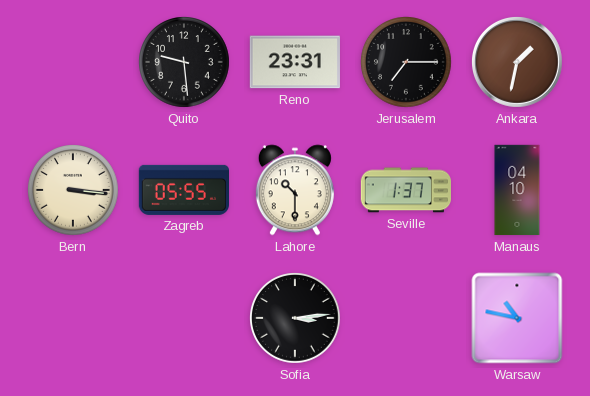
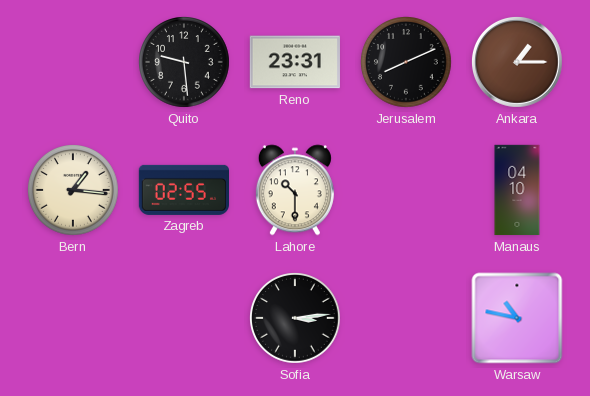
Jerusalem: 7:15 -> 8:11 (407, 63)
Ankara: 1:32 -> 1:15 (517, 62)
Bern: 3:16 -> 1:16 (74, 191)
Zagreb: 05:55 -> 02:55 (183, 190)
Seville: 1:37 -> none (405, 190)
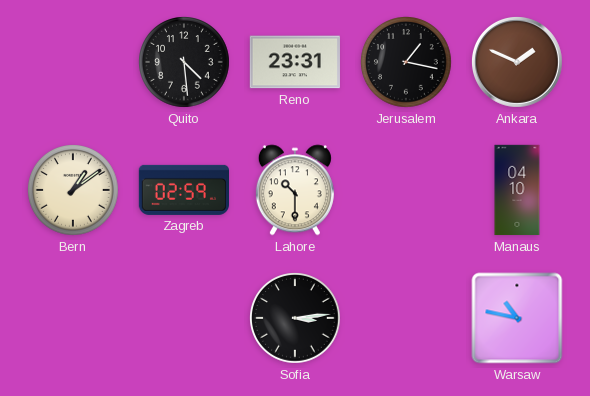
Quito: 9:29 -> 4:29 (185, 63)
Jerusalem: 8:11 -> 1:17 (407, 63)
Ankara: 1:15 -> 1:49 (517, 62)
Bern: 1:16 -> 1:09 (74, 191)
Zagreb: 02:55 -> 02:59 (183, 190)
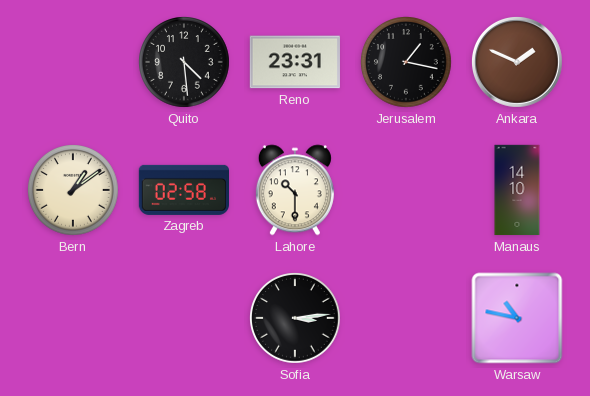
Zagreb: 02:59 -> 02:58 (183, 190)
Manaus: 04:10 -> 14:10 (517, 190)
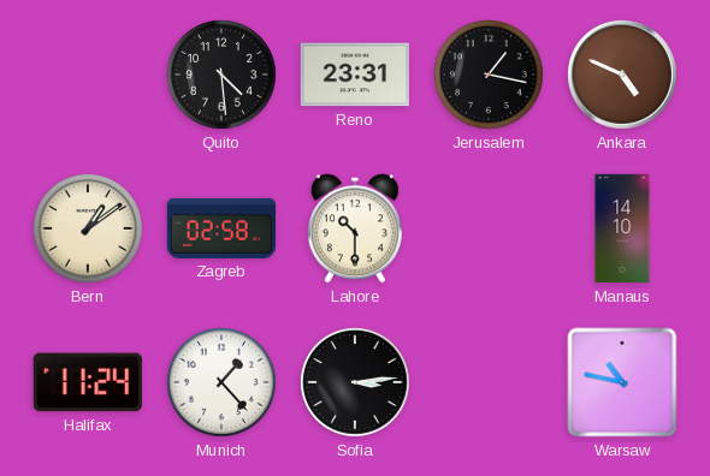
Ankara: 1:49 -> 4:49 (622, 75)
Halifax: none -> 11:24 (88, 382)
Munich: none -> 1:23 (223, 383)
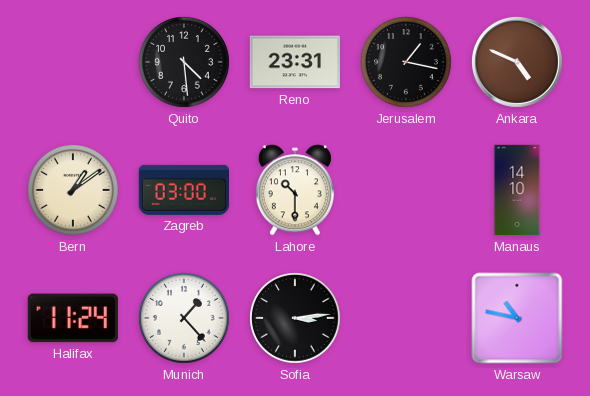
Zagreb: 02:58 -> 03:00 (183, 190)
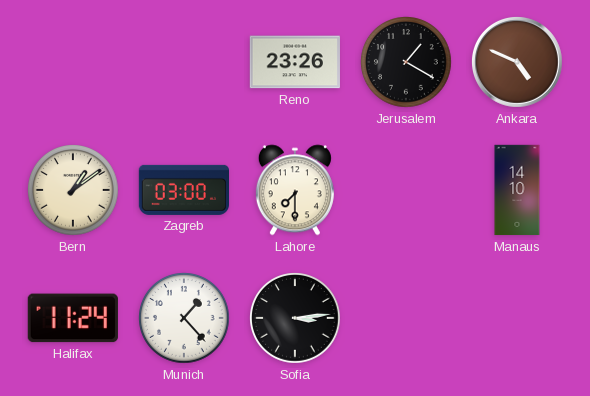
Quito: 4:29 -> none (185, 63)
Reno: 23:31 -> 23:26 (294, 62)
Jerusalem: 1:17 -> 1:20 (407, 63)
Lahore: 10:30 -> 7:30 (295, 190)
Warsaw: 10:47 -> none (517, 318)
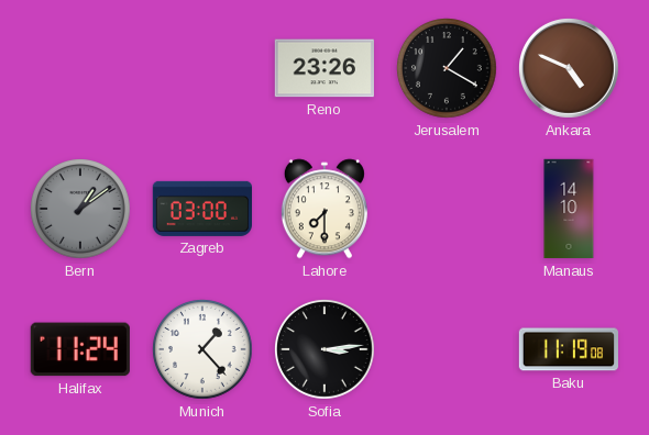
Bern dial: cream -> grey (81, 210)
Baku: none -> 11:19 (568, 349)
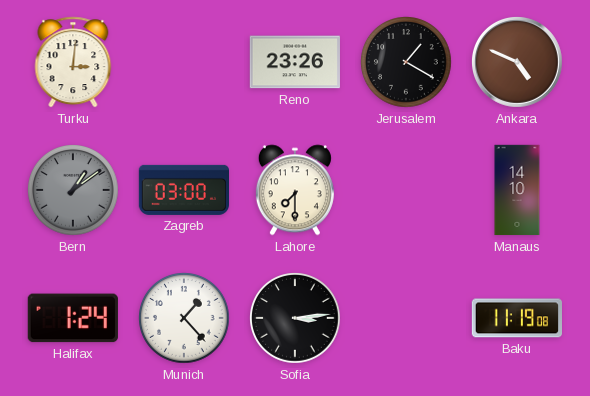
Turku: none -> 3:01 (73, 62)
Halifax: 11:24 -> 1:24 (73, 318)
